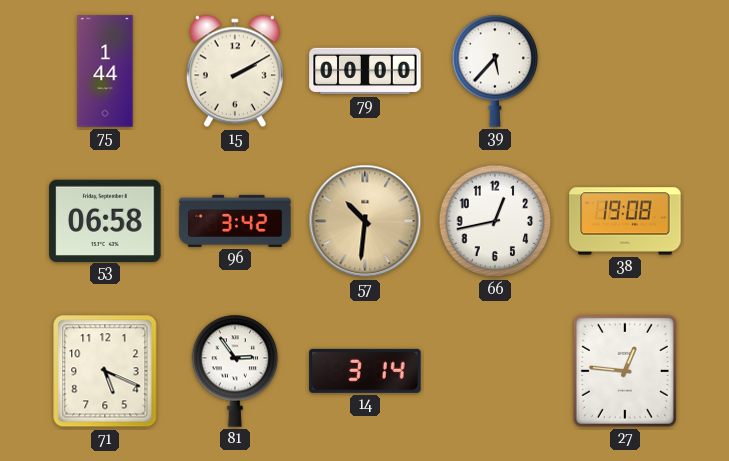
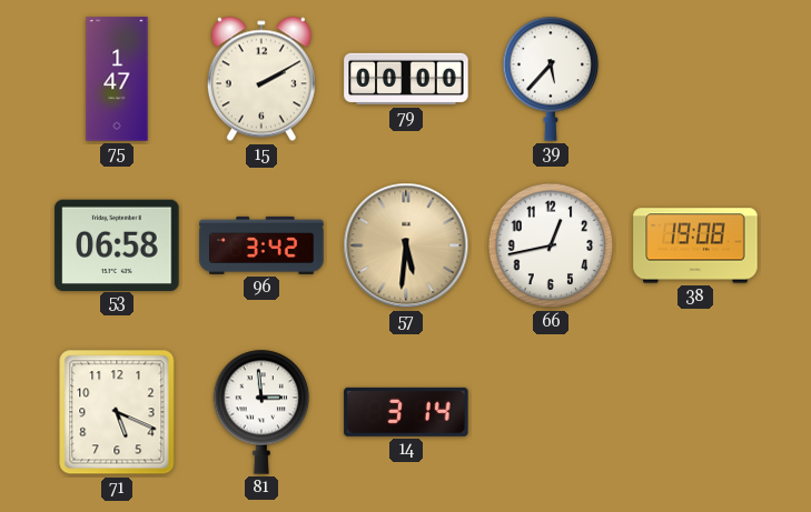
75: 1:44 -> 1:47 (117, 79)
57: 10:31 -> 5:31 (406, 245)
81: 2:54 -> 2:59 (261, 412)
27: 12:46 -> none (625, 371)
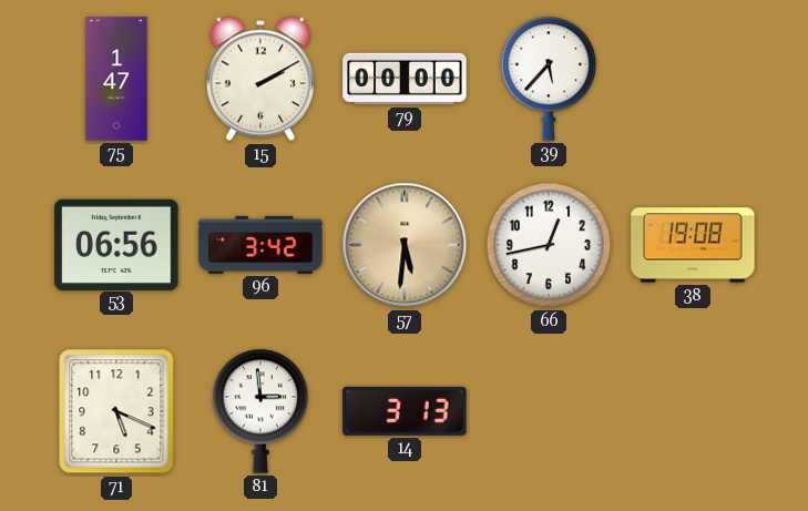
53: 06:58 -> 06:56 (116, 244)
14: 3:14 -> 3:13 (405, 411)
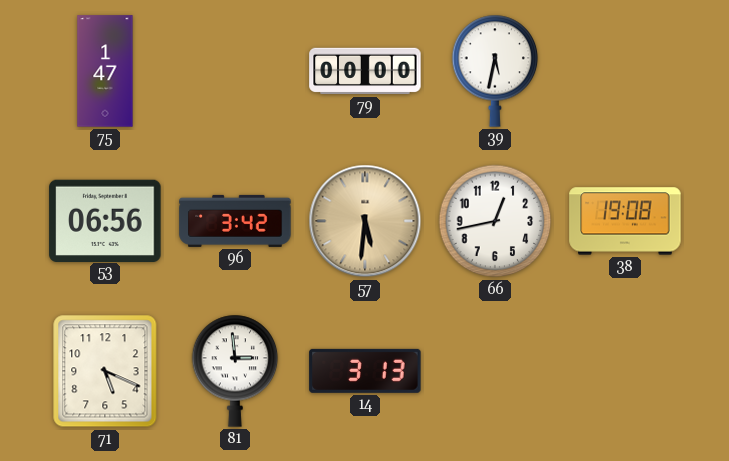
15: 2:10 -> none (260, 79)
39: 5:37 -> 5:32 (495, 71)
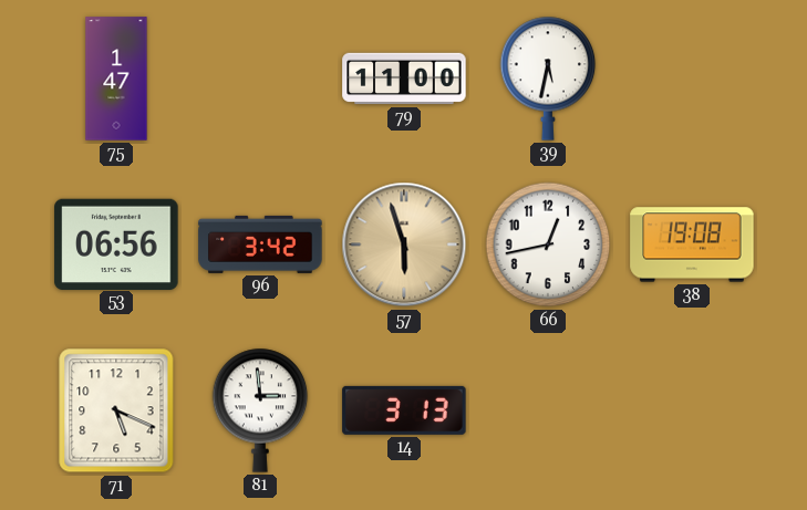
79: 00:00 -> 11:00 (404, 79)
57: 5:31 -> 5:57 (404, 244)
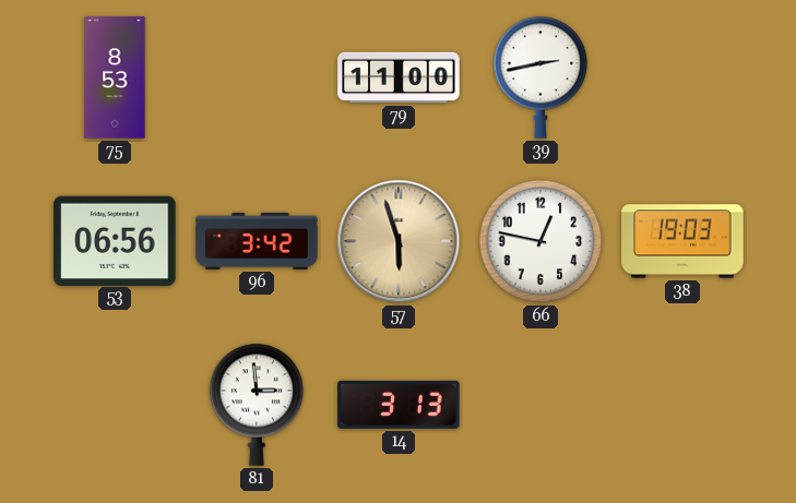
75: 1:47 -> 8:53 (115, 77)
39: 5:32 -> 2:43 (540, 77)
66: 12:43 -> 12:47 (540, 241)
38: 19:08 -> 19:03 (682, 241)
71: 5:19 -> none (116, 410)
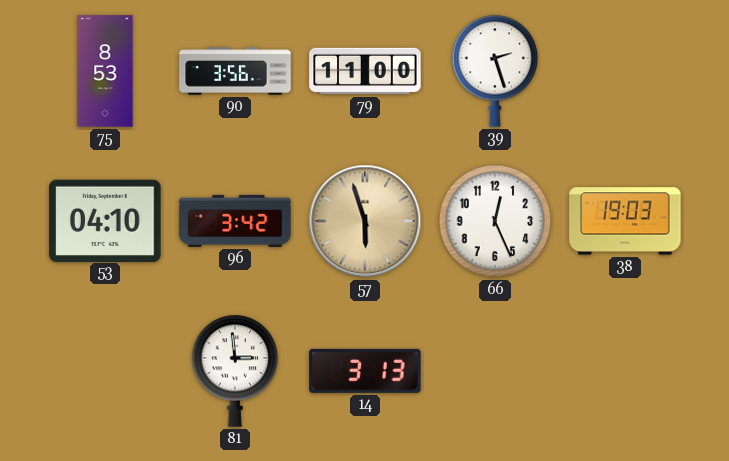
90: none -> 3:56 (235, 71)
39: 2:43 -> 2:27 (495, 71)
53: 06:56 -> 04:10 (105, 220)
66: 12:47 -> 12:26 (495, 221)
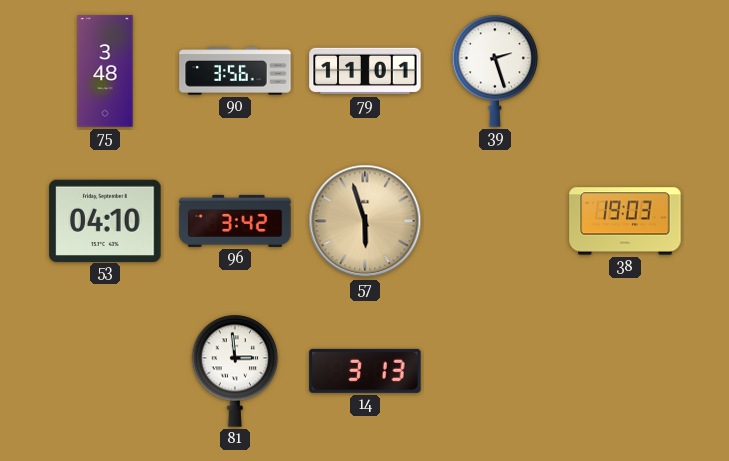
75: 8:53 -> 3:48 (105, 71)
79: 11:00 -> 11:01 (365, 71)
66: 12:26 -> none (495, 221)
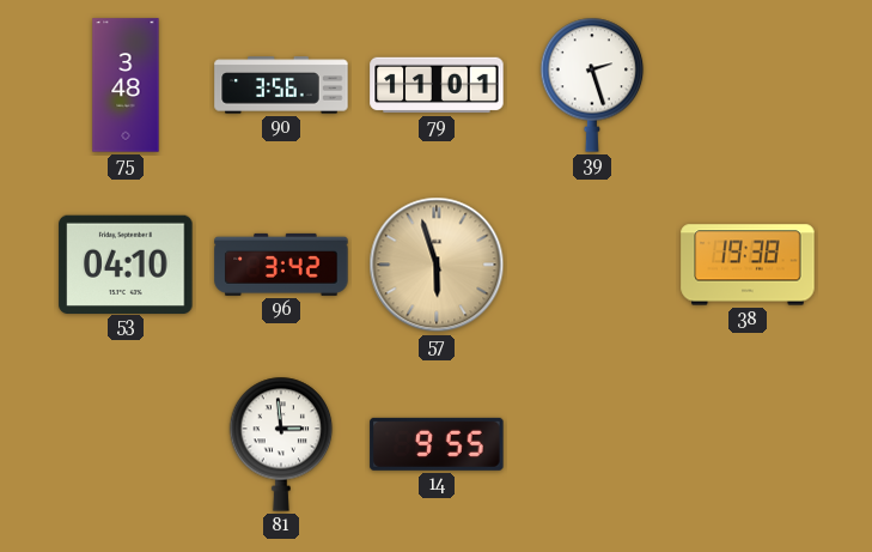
38: 19:03 -> 19:38 (748, 265)
14: 3:13 -> 9:55 (437, 444)
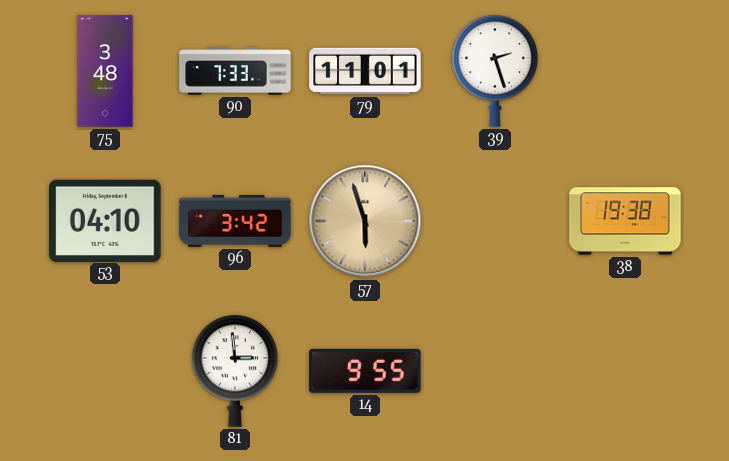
90: 3:56 -> 7:33 (235, 71)
